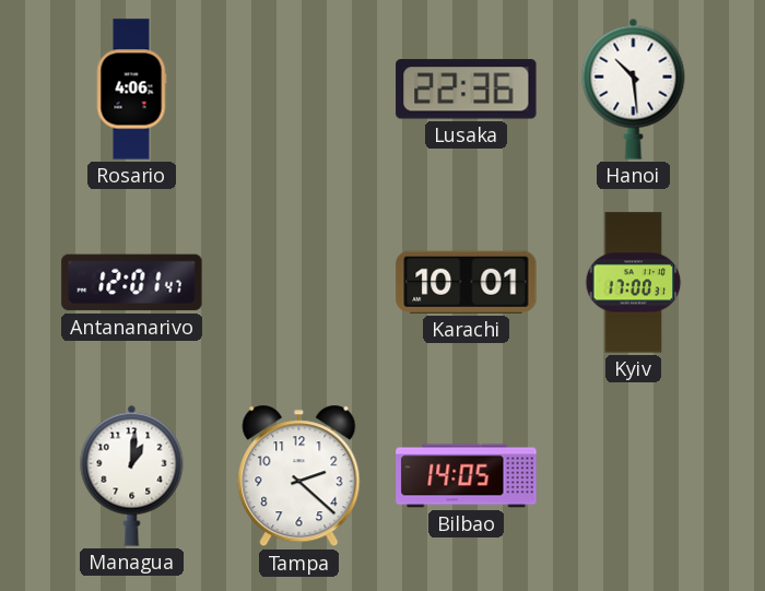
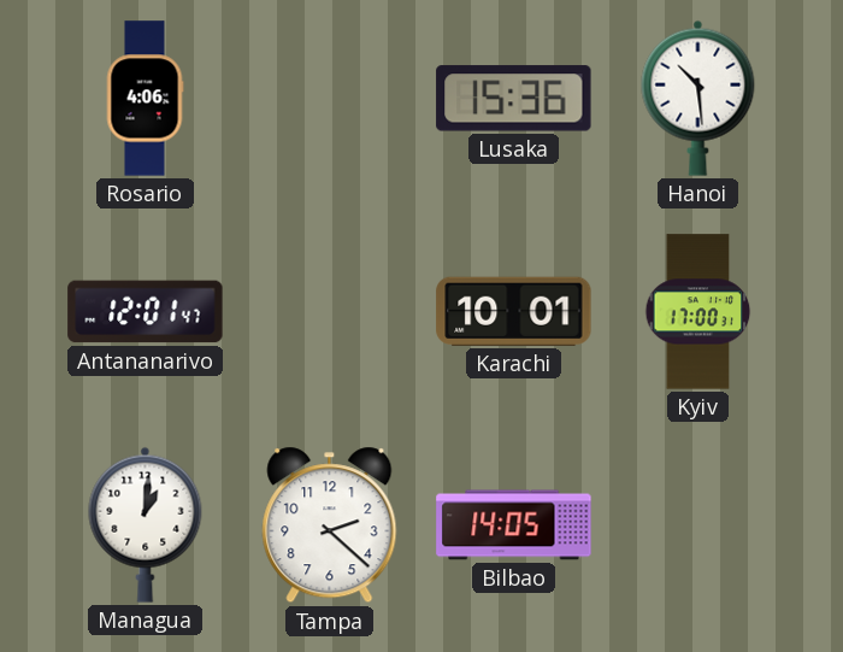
Lusaka: 22:36 -> 15:36 (514, 99)
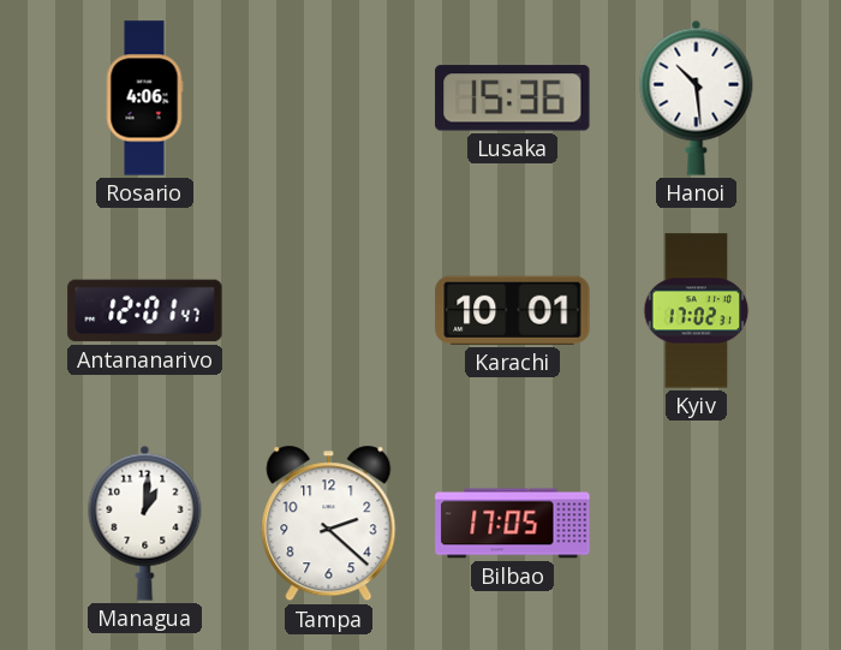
Kyiv: 17:00 -> 17:02 (697, 311)
Bilbao: 14:05 -> 17:05 (513, 524)
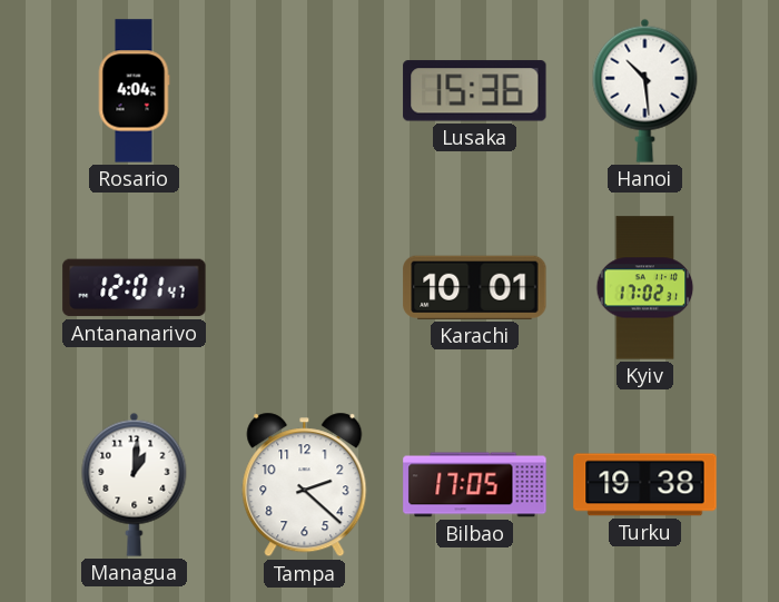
Rosario: 4:06 -> 4:04 (134, 91)
Turku: none -> 19:38 (645, 485)
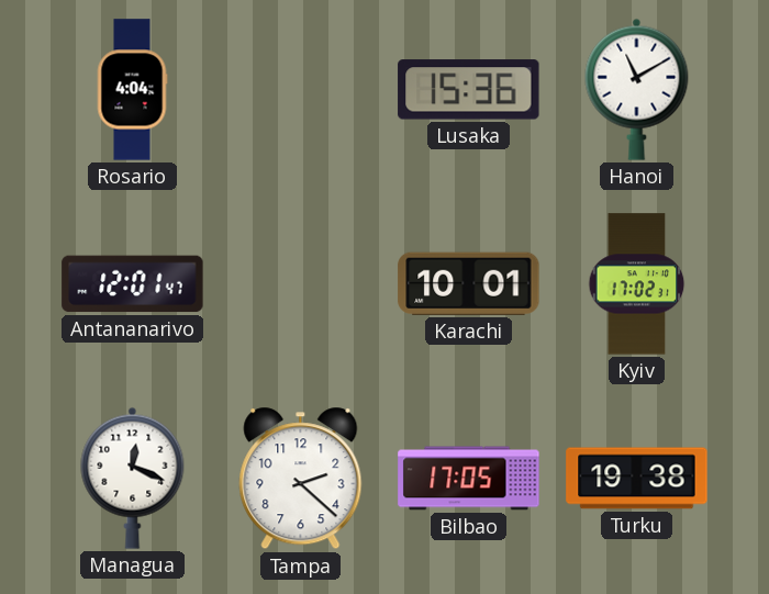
Hanoi: 10:29 -> 11:10 (637, 89)
Managua: 1:01 -> 12:19 (133, 478)
